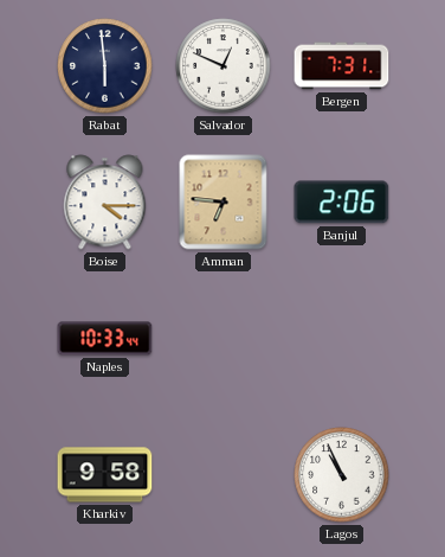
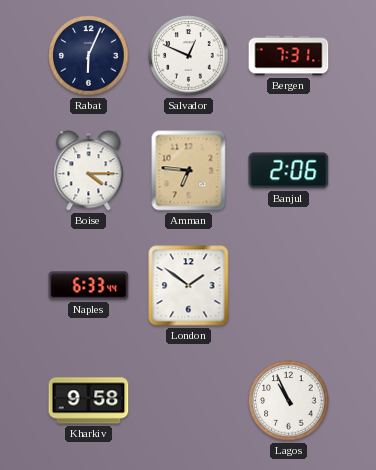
Rabat: 5:59 -> 6:04 (89, 56)
Naples: 10:33 -> 6:33 (89, 286)
London: none -> 1:51 (189, 286)
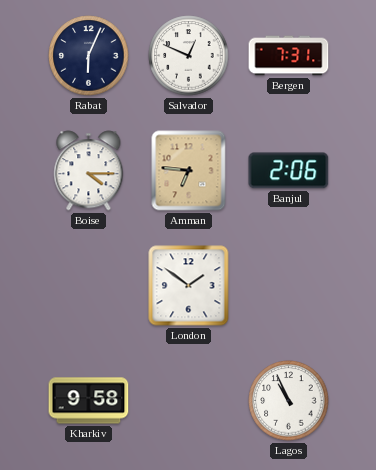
Naples: 6:33 -> none (89, 286)
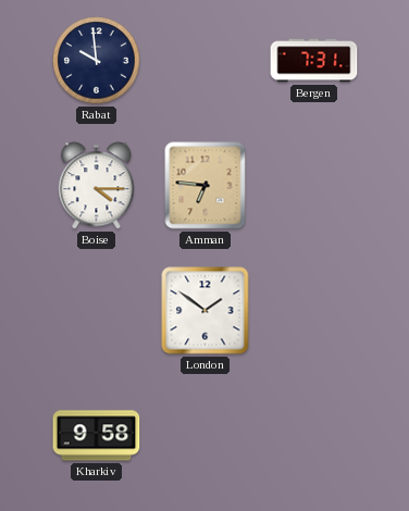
Rabat: 6:04 -> 9:59 (97, 61)
Salvador: 12:49 -> none (189, 56)
Banjul: 2:06 -> none (289, 171)
Lagos: 10:56 -> none (289, 401)
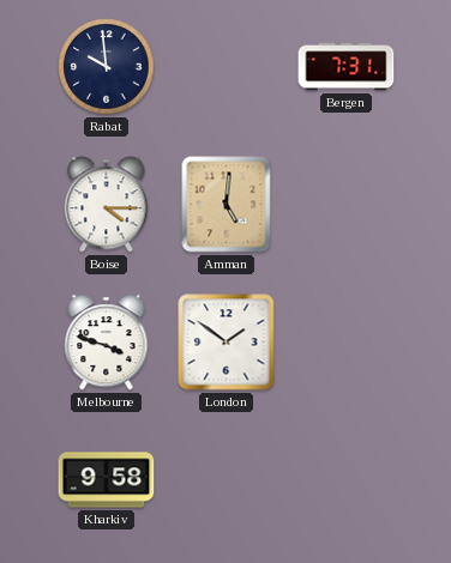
Amman: 6:46 -> 5:01 (227, 205)
Melbourne: none -> 3:48 (107, 343)
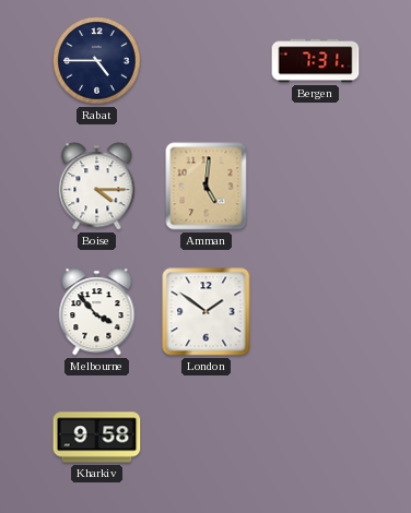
Rabat: 9:59 -> 4:45 (97, 61)
Melbourne: 3:48 -> 3:53 (97, 312)
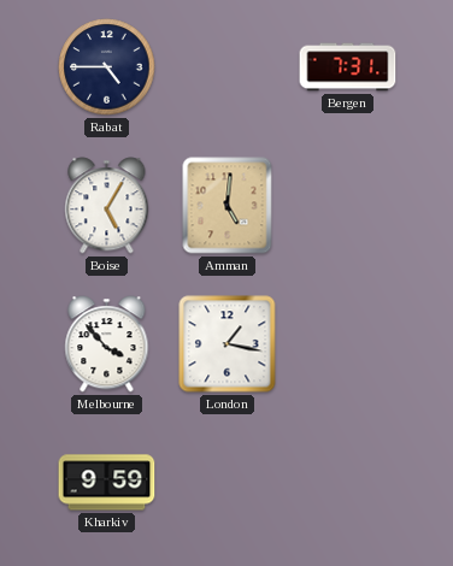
Boise: 4:15 -> 5:05 (107, 206)
London: 1:51 -> 1:17 (228, 344)
Kharkiv: 9:58 -> 9:59 (107, 483)
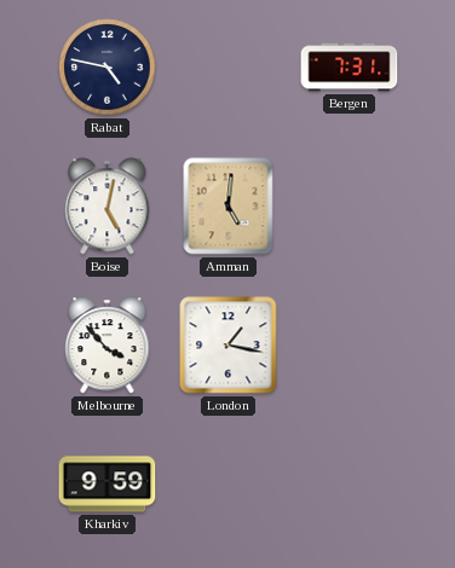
Rabat: 4:45 -> 4:47 (108, 68)
Boise: 5:05 -> 5:02 (108, 207)
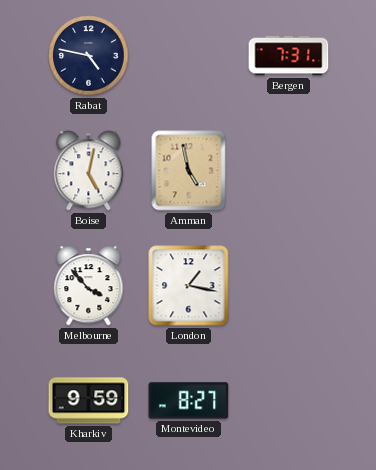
Amman: 5:01 -> 4:58 (189, 171)
Montevideo: none -> 8:27 (189, 401)
